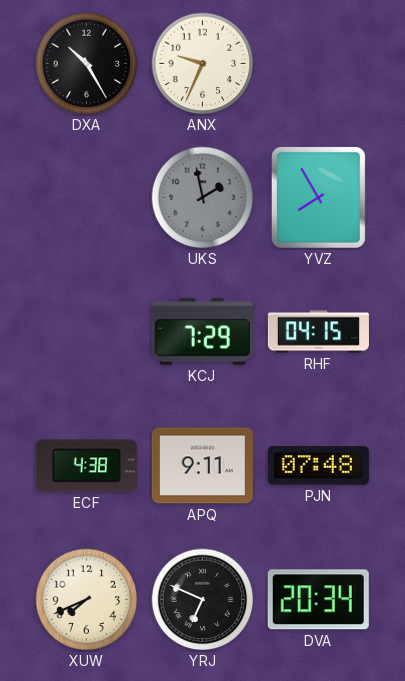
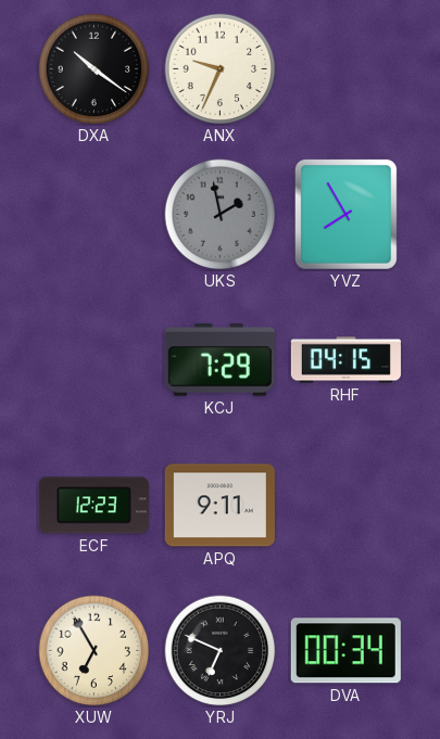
DXA: 10:25 -> 10:21 (95, 69)
ECF: 4:38 -> 12:23 (93, 506)
PJN: 07:48 -> none (318, 466)
XUW: 7:41 -> 6:55 (95, 651)
DVA: 20:34 -> 00:34 (345, 651)
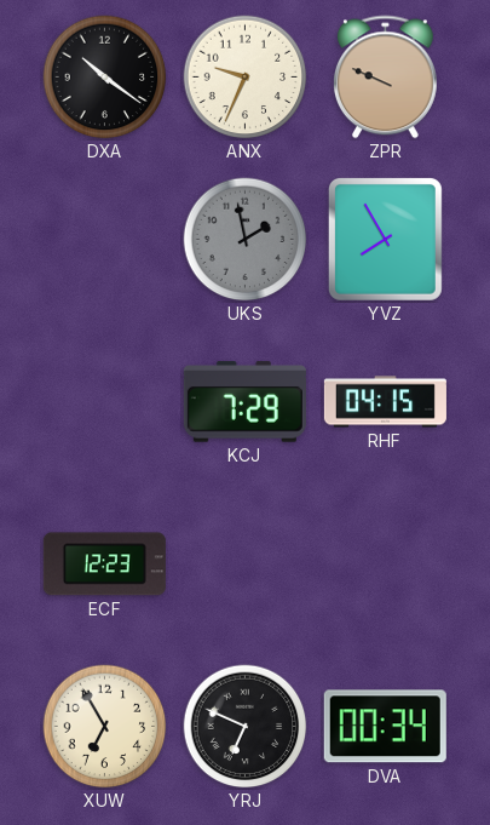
ZPR: none -> 9:49 (385, 78)
APQ: 9:11 -> none (219, 506)
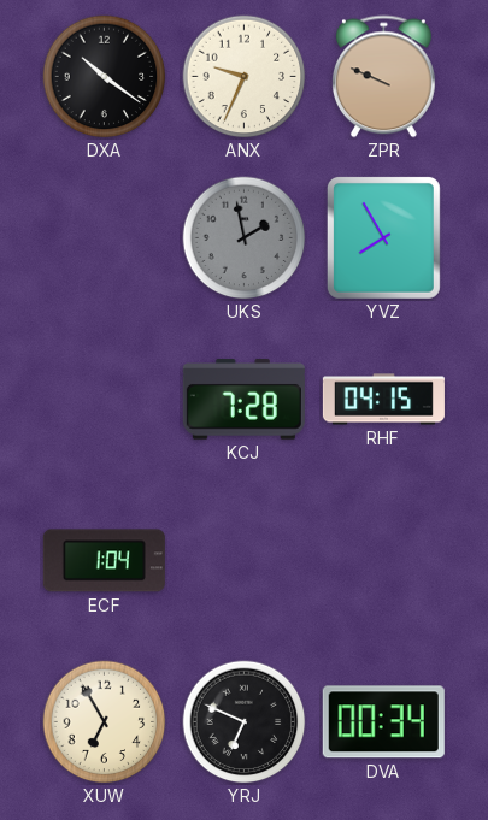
KCJ: 7:29 -> 7:28 (243, 400)
ECF: 12:23 -> 1:04 (104, 561)
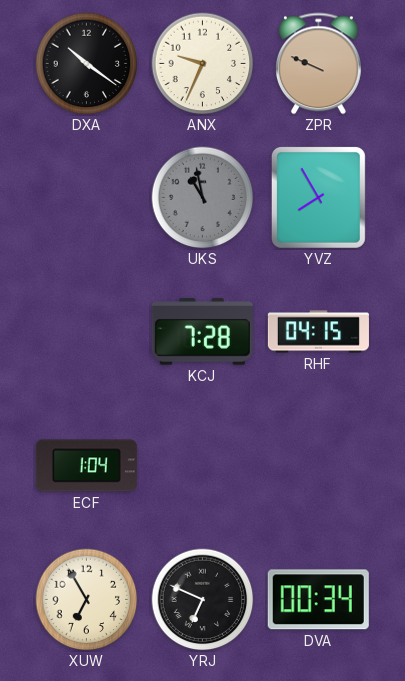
UKS: 1:58 -> 10:58 (203, 198)
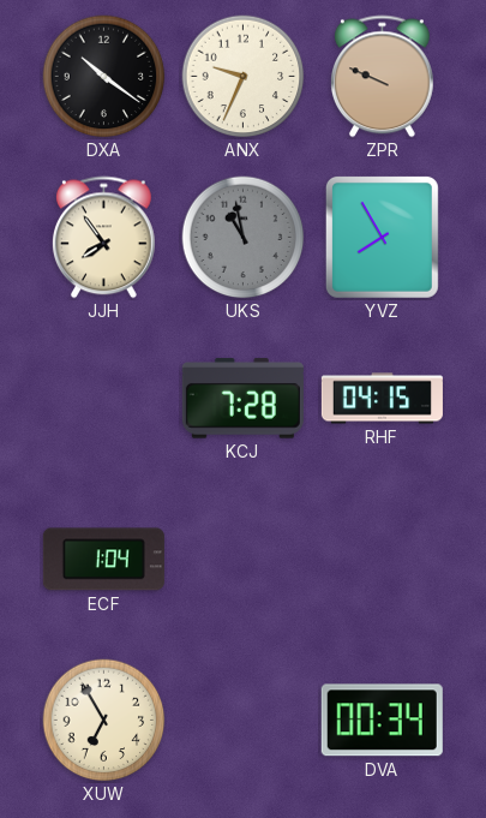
JJH: none -> 7:54 (103, 238)
YRJ: 6:49 -> none (203, 600)
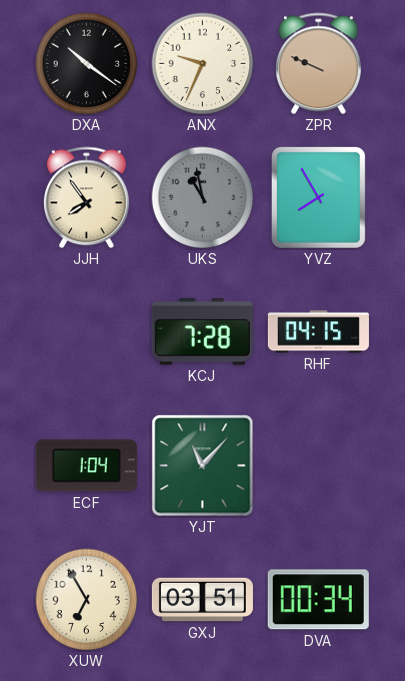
YJT: none -> 11:07 (203, 466)
GXJ: none -> 03:51 (202, 600)
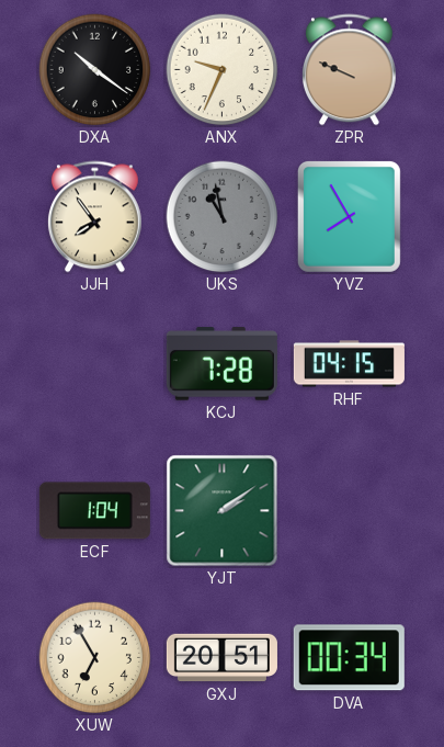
YJT: 11:07 -> 2:09 (223, 511)
GXJ: 03:51 -> 20:51 (221, 658)
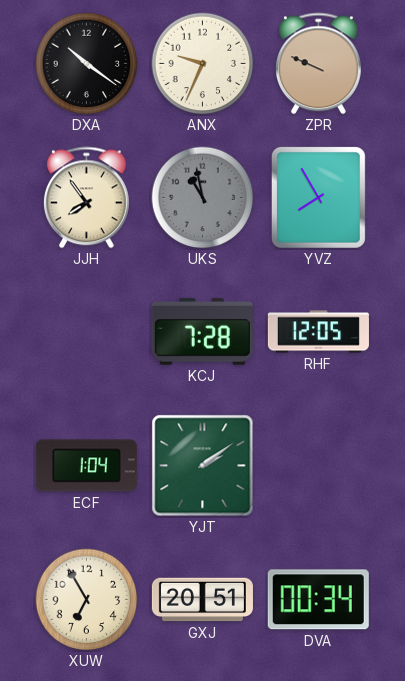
RHF: 04:15 -> 12:05 (318, 332)
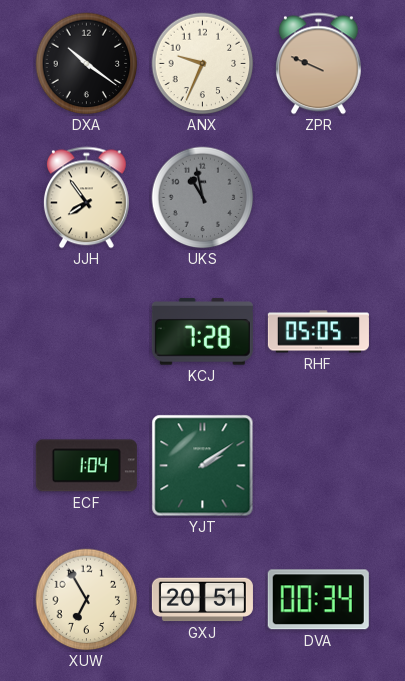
YVZ: 7:55 -> none (318, 197)
RHF: 12:05 -> 05:05 (318, 332)
